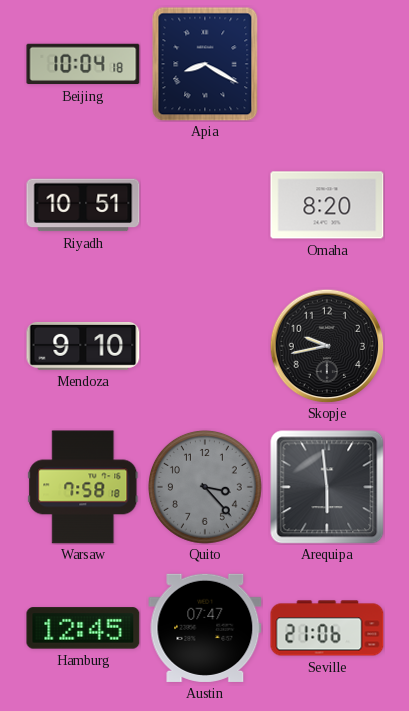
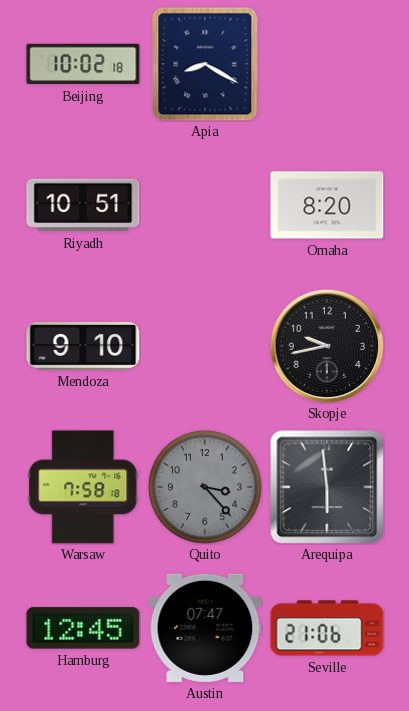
Beijing: 10:04 -> 10:02 (83, 64)
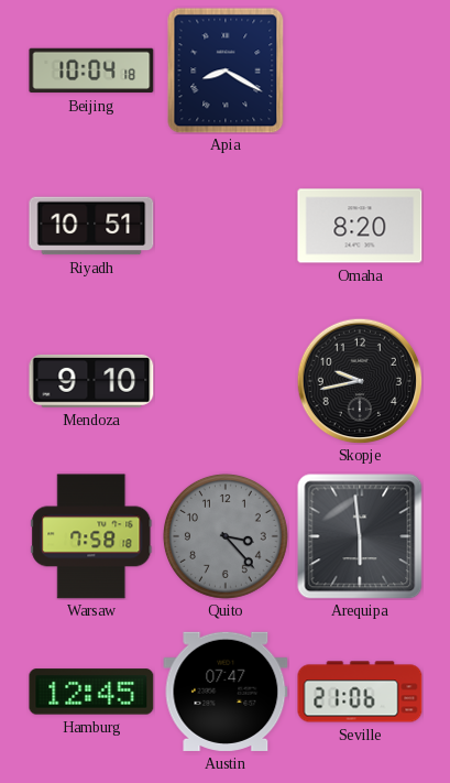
Beijing: 10:02 -> 10:04 (91, 70)
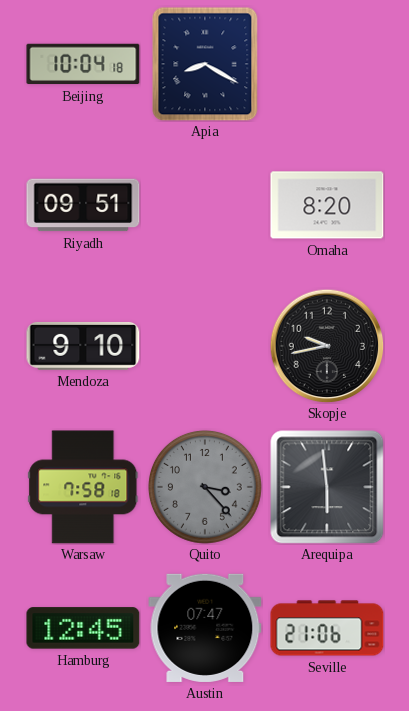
Riyadh: 10:51 -> 09:51 (83, 205)
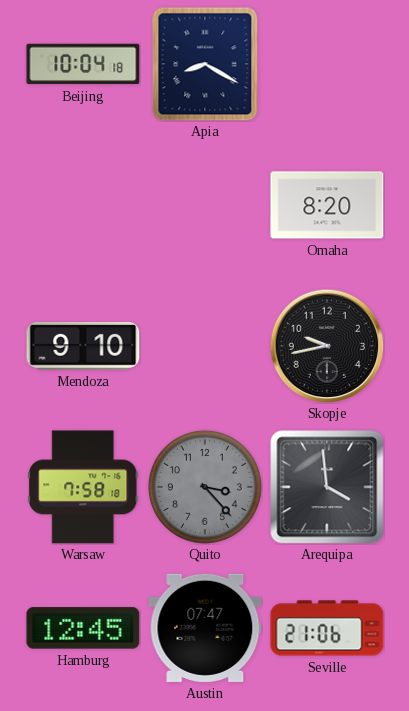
Riyadh: 09:51 -> none (83, 205)
Arequipa: 5:59 -> 3:59 (327, 487)
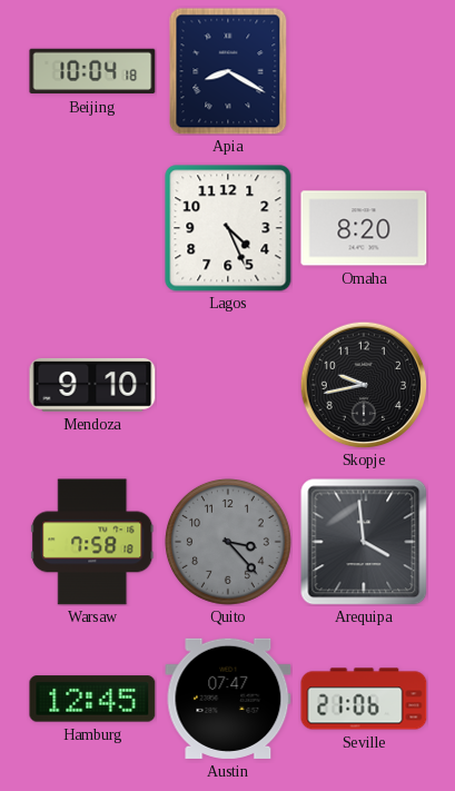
Lagos: none -> 4:26 (228, 228)
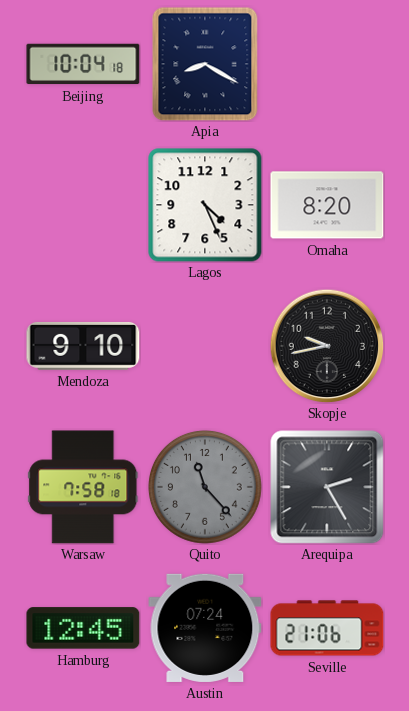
Quito: 3:23 -> 11:23 (205, 487)
Arequipa: 3:59 -> 2:25 (327, 487)
Austin: 07:47 -> 07:24 (205, 628)
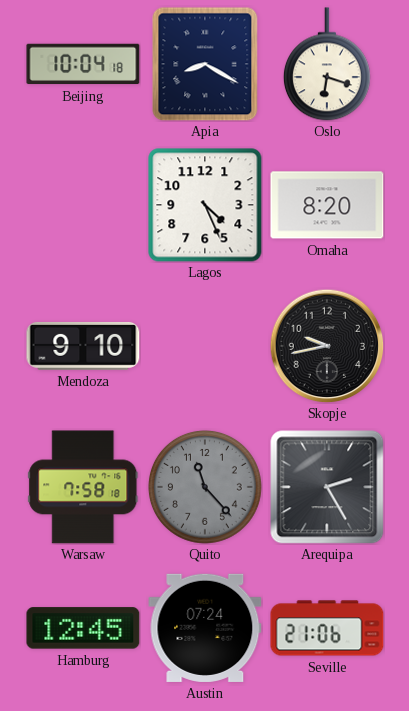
Oslo: none -> 6:18 (327, 64)
